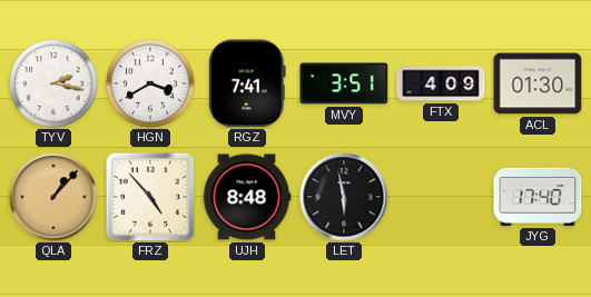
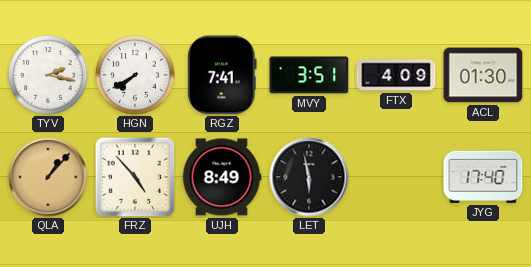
HGN: 3:40 -> 7:40 (135, 75)
UJH: 8:48 -> 8:49 (222, 177)
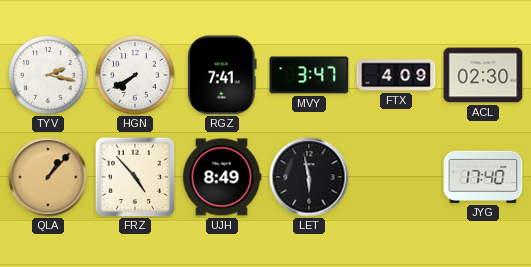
MVY: 3:51 -> 3:47 (309, 75)
ACL: 01:30 -> 02:30 (483, 75)
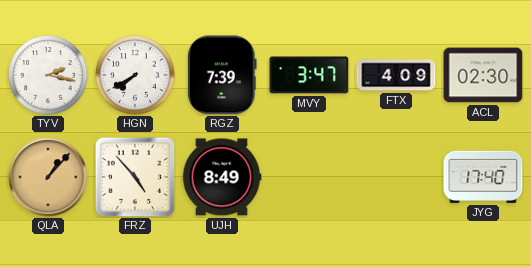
RGZ: 7:41 -> 7:39 (222, 75)
LET: 5:58 -> none (309, 177)
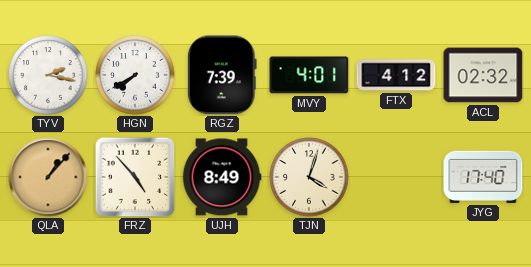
MVY: 3:47 -> 4:01 (309, 75)
FTX: 4:09 -> 4:12 (396, 75)
ACL: 02:30 -> 02:32 (483, 75)
TJN: none -> 4:03 (309, 177)
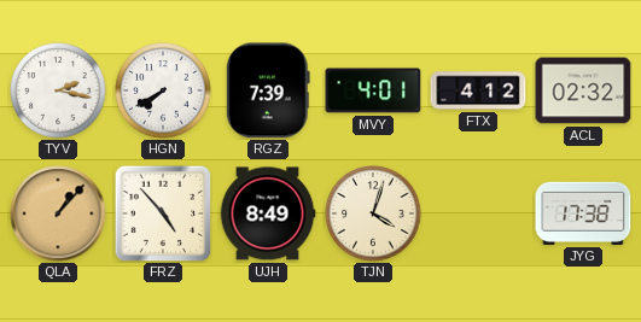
JYG: 17:40 -> 17:38 (583, 213)
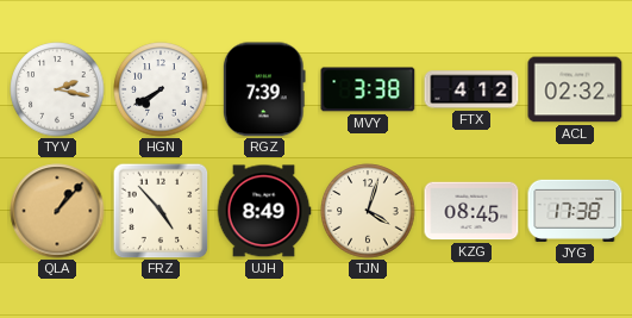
MVY: 4:01 -> 3:38 (368, 89)
KZG: none -> 08:45 (471, 211)
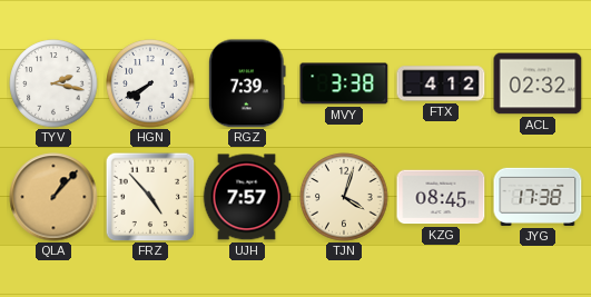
UJH: 8:49 -> 7:57 (247, 197)
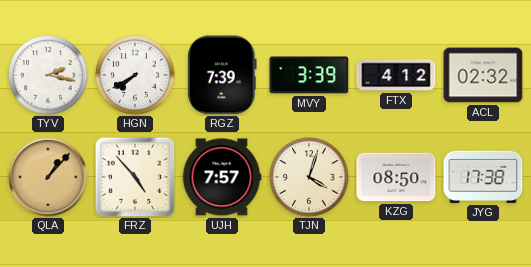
MVY: 3:38 -> 3:39 (309, 75)
KZG: 08:45 -> 08:50 (396, 177)
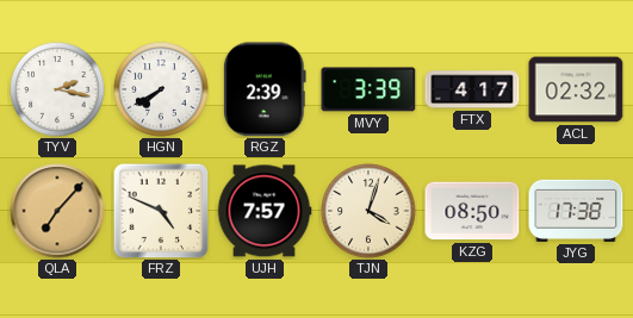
RGZ: 7:39 -> 2:39 (265, 89)
FTX: 4:12 -> 4:17 (472, 89)
QLA: 1:07 -> 7:07 (57, 211)
FRZ: 4:53 -> 4:49 (161, 211)
